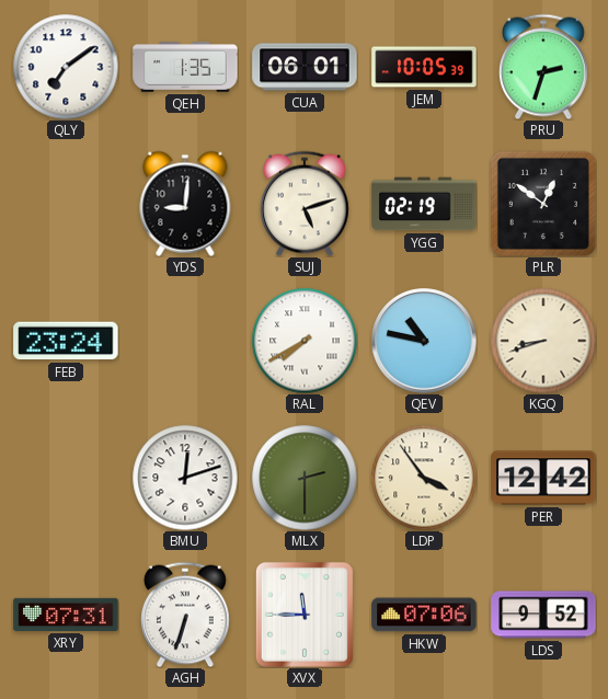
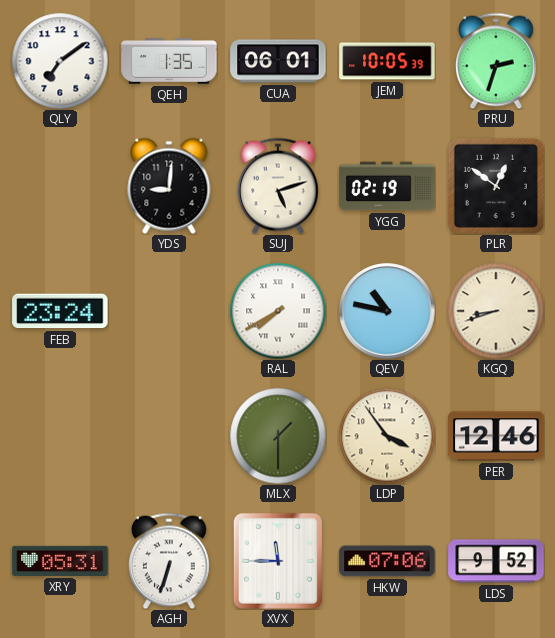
BMU: 12:12 -> none (185, 478)
MLX: 2:30 -> 1:30 (278, 436)
PER: 12:42 -> 12:46 (496, 436)
XRY: 07:31 -> 05:31 (60, 561)
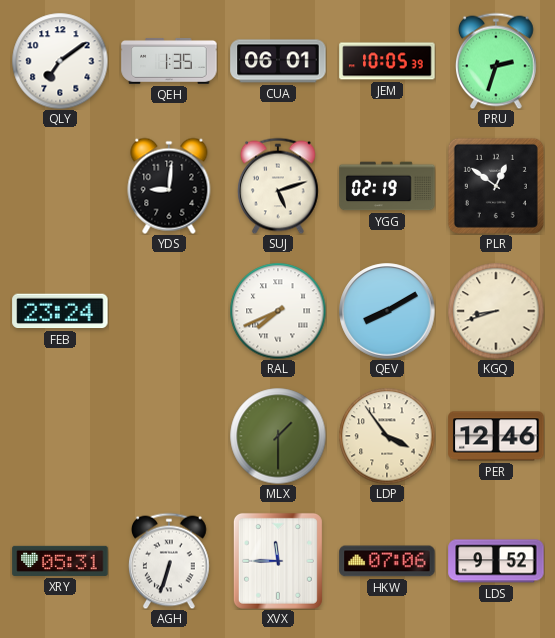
RAL: 7:40 -> 7:41 (278, 311)
QEV: 10:47 -> 8:10 (387, 311)
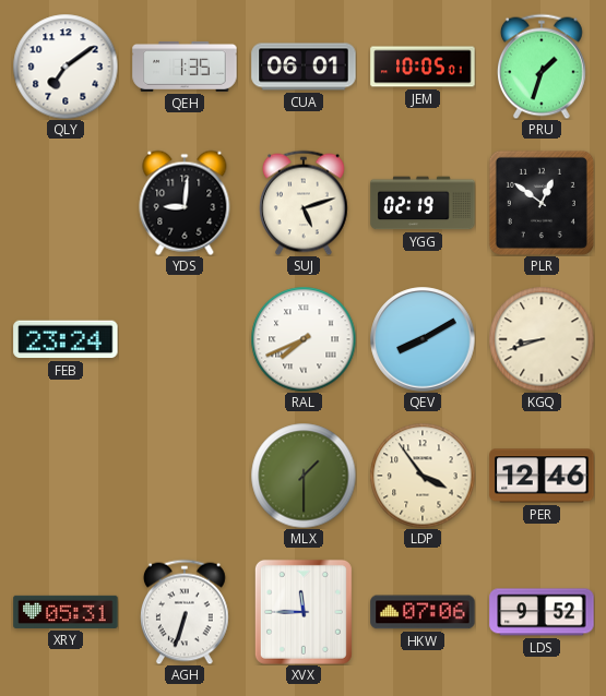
JEM: 10:05:39 -> 10:05:01 (423, 67)
PRU: 2:33 -> 1:33 (543, 67)
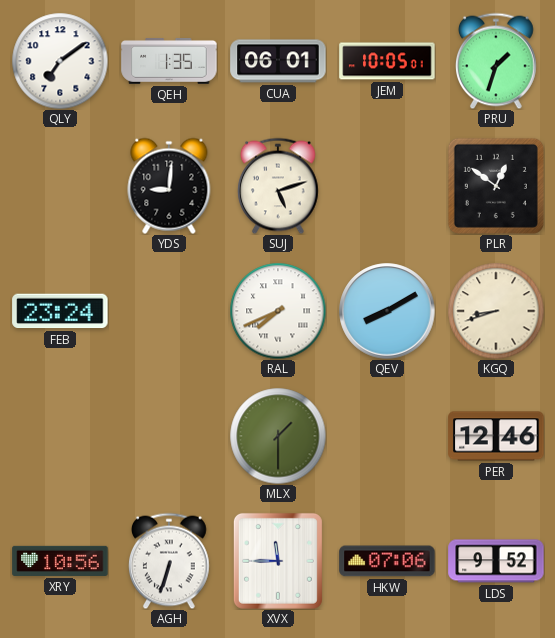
YGG: 02:19 -> none (423, 203)
LDP: 3:54 -> none (423, 476)
XRY: 05:31 -> 10:56 (60, 561)
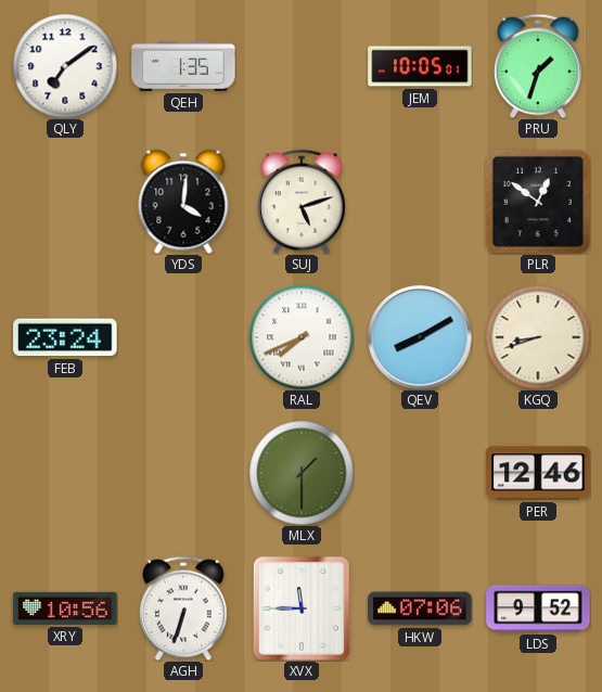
CUA: 06:01 -> none (278, 61)
YDS: 9:01 -> 4:01 (183, 202)
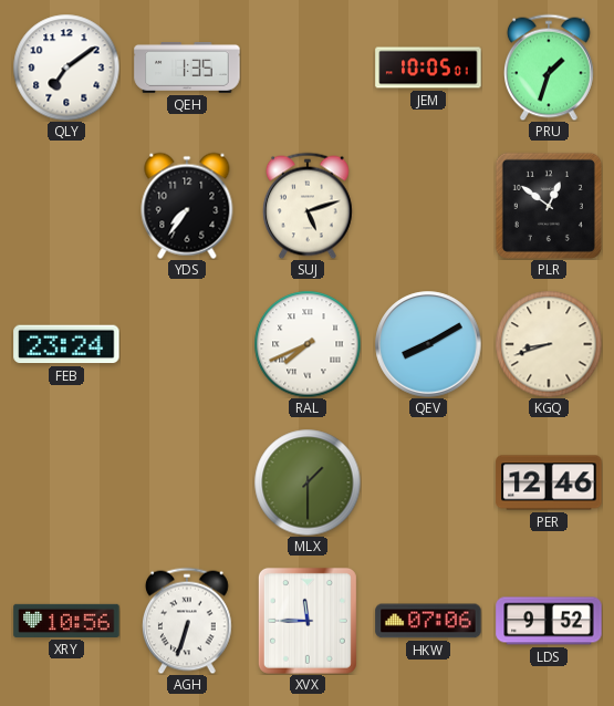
YDS: 4:01 -> 7:36 (187, 206)
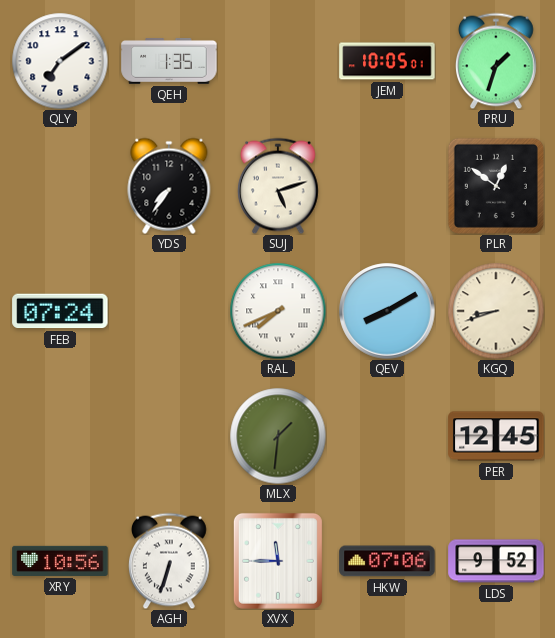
FEB: 23:24 -> 07:24 (60, 311)
MLX: 1:30 -> 1:31 (278, 436)
PER: 12:46 -> 12:45 (496, 436)
